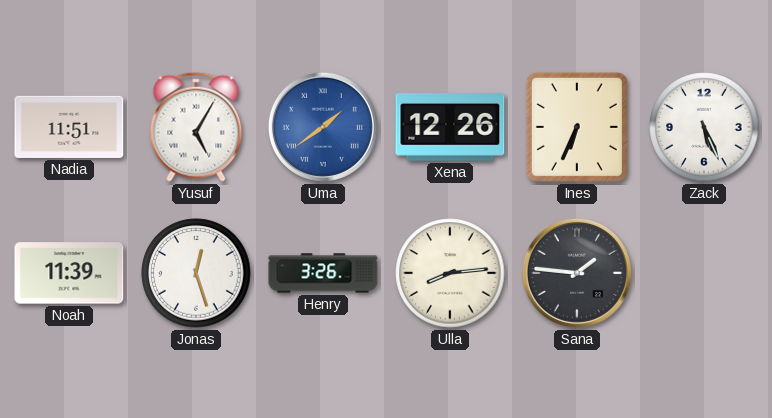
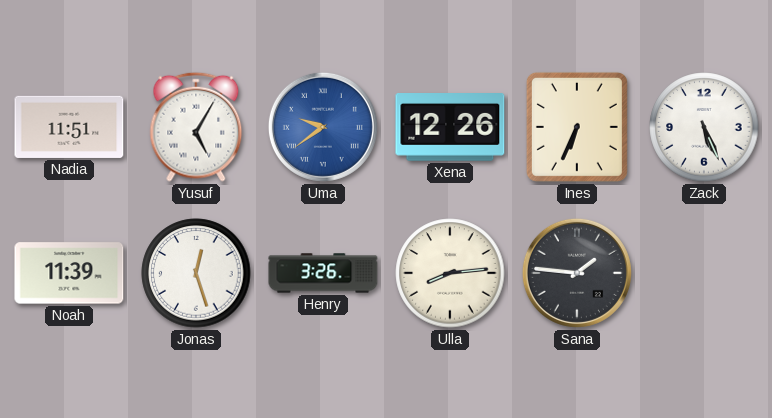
Uma: 1:39 -> 9:39 (323, 127)
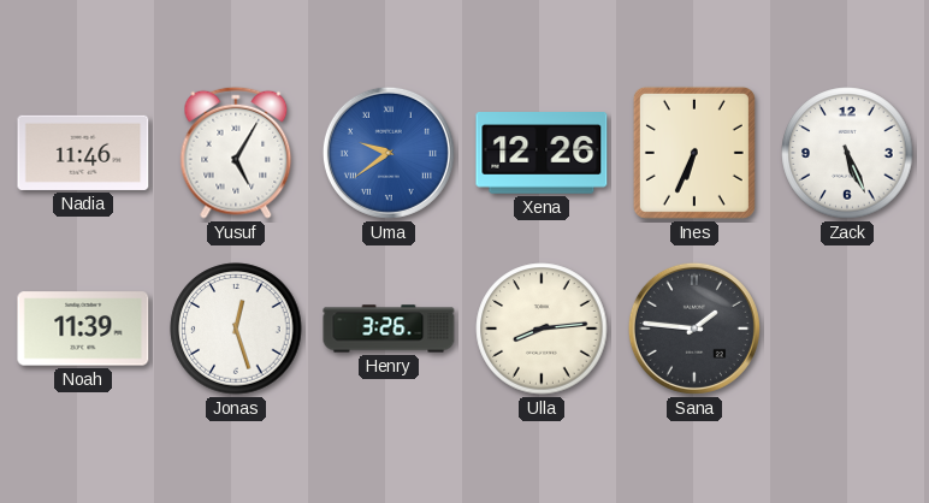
Nadia: 11:51 -> 11:46 (83, 153)
